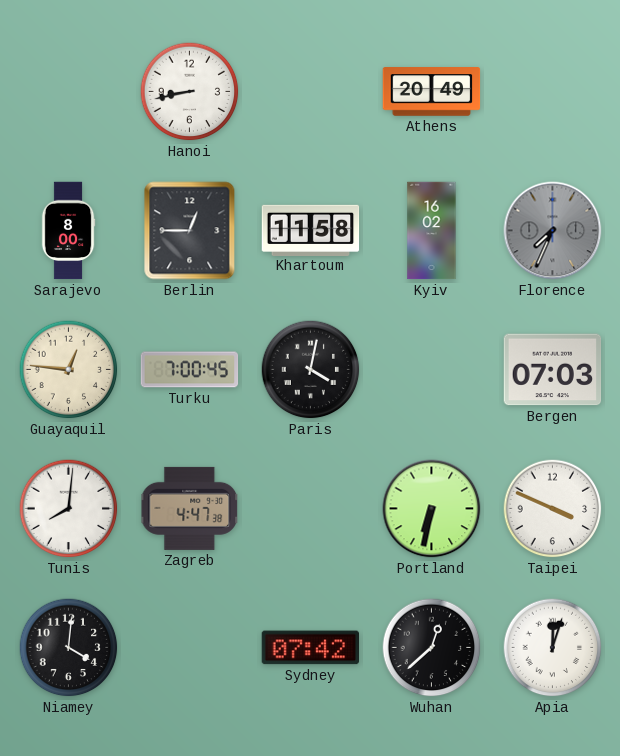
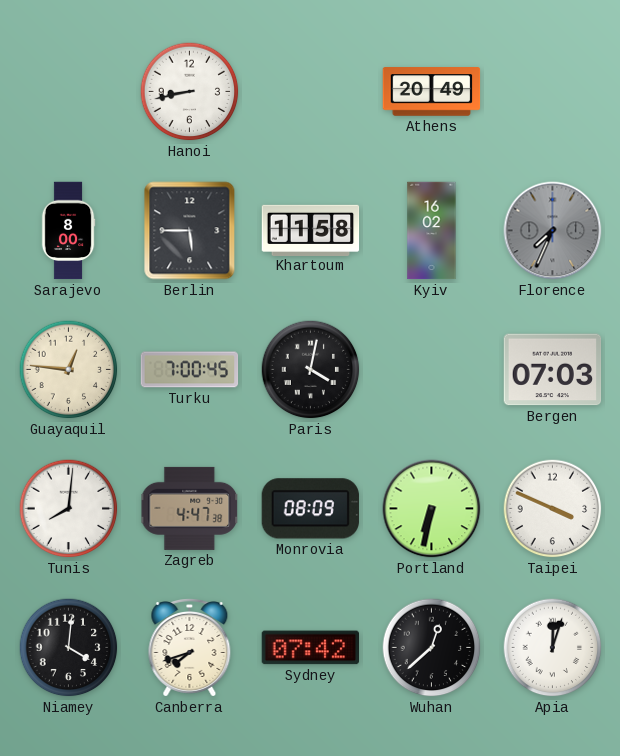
Berlin: 12:45 -> 5:45 (190, 231)
Monrovia: none -> 08:09 (310, 509)
Canberra: none -> 7:42 (190, 648)
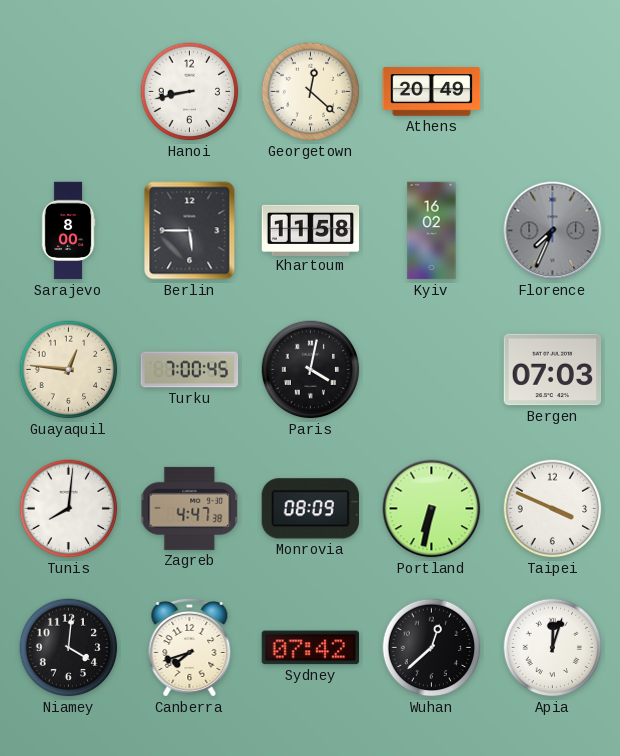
Georgetown: none -> 12:22 (311, 92)
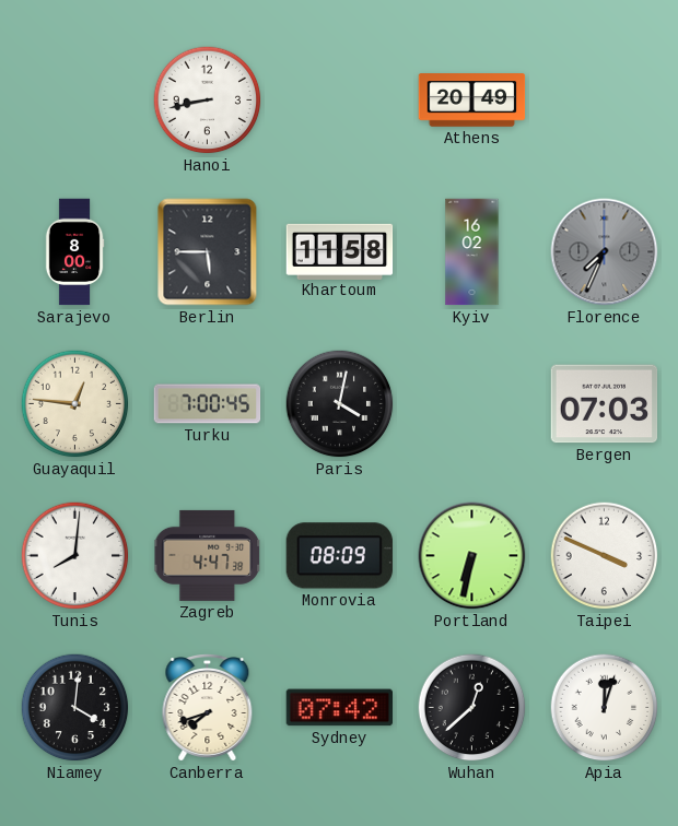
Georgetown: 12:22 -> none (311, 92)
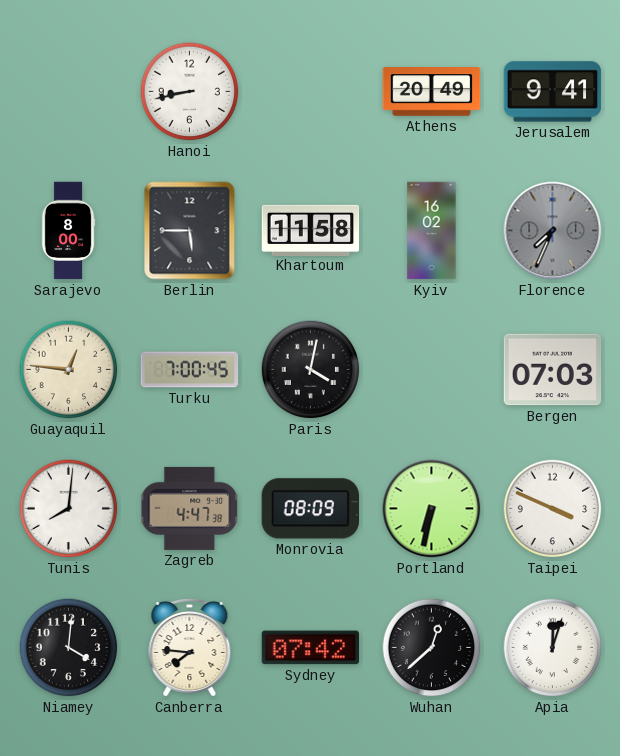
Jerusalem: none -> 9:41 (553, 92)
Canberra: 7:42 -> 7:46 (190, 648)
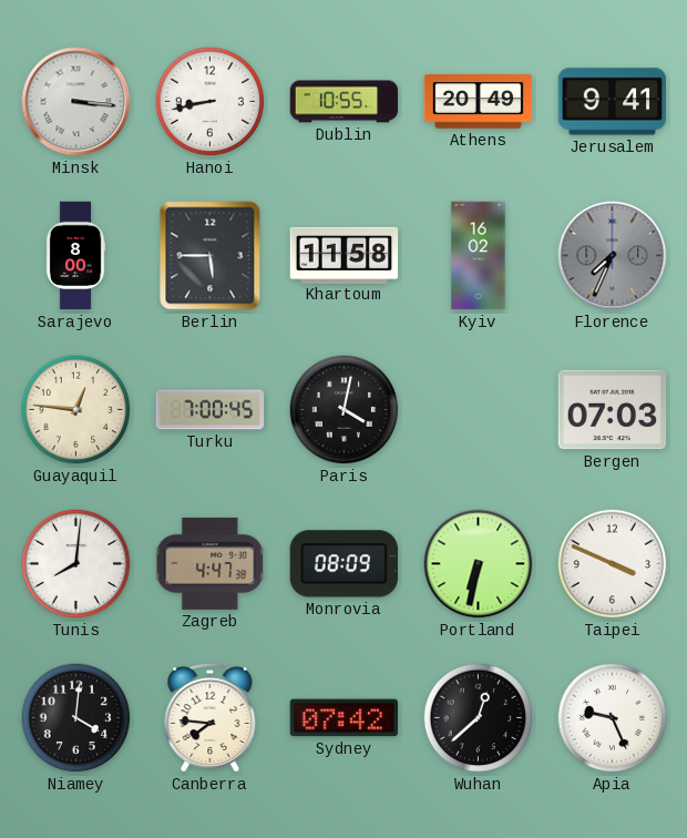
Minsk: none -> 3:16 (76, 102)
Dublin: none -> 10:55 (345, 102)
Apia: 12:03 -> 9:26 (613, 718)
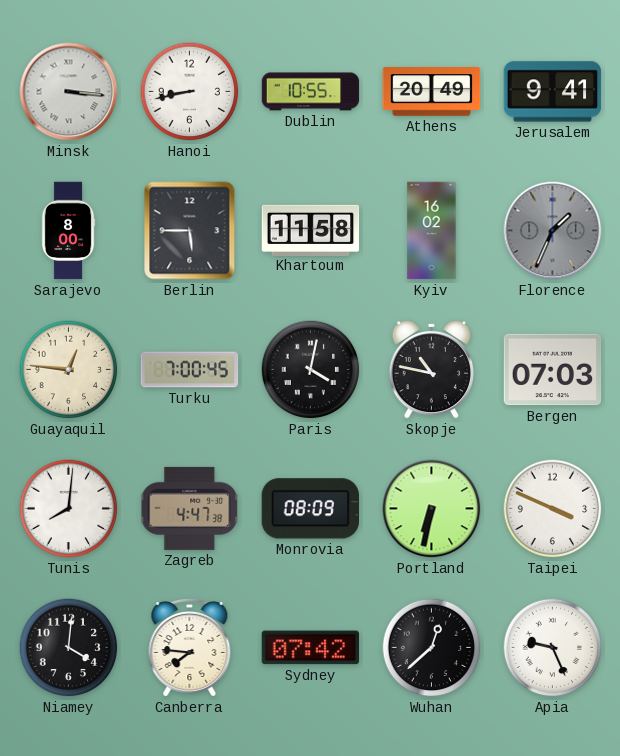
Florence: 7:34 -> 1:34 (553, 231)
Skopje: none -> 10:47 (431, 369)
